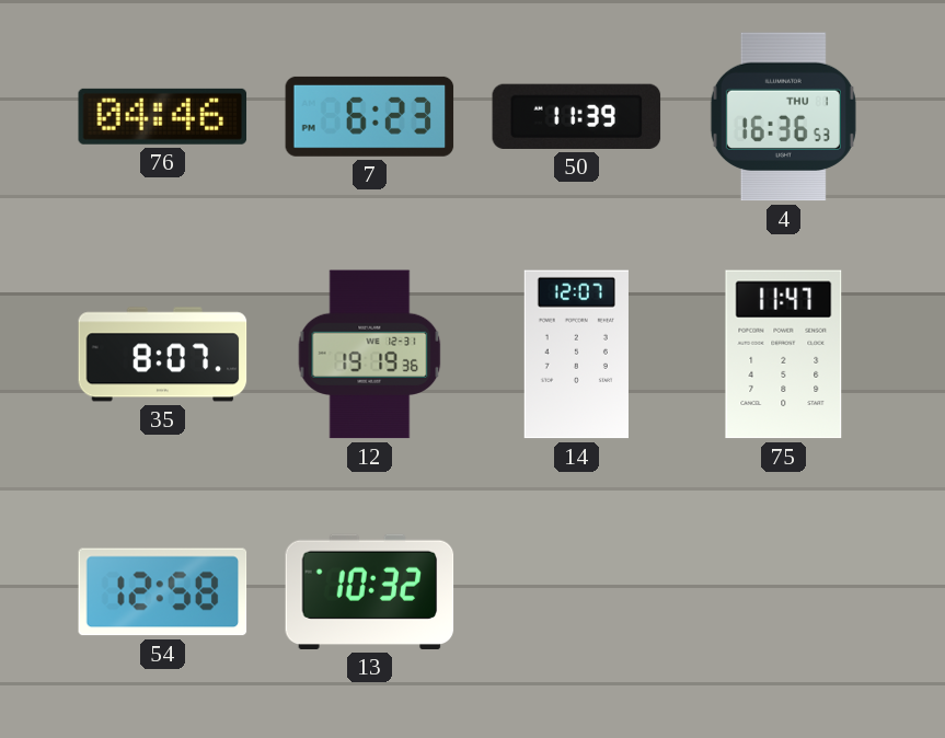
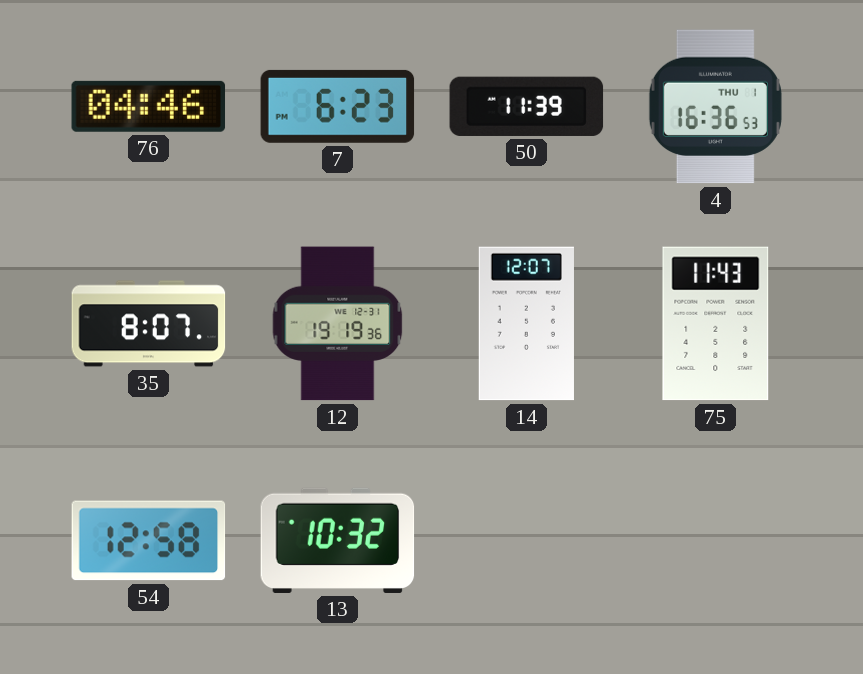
75: 11:47 -> 11:43 (716, 324)
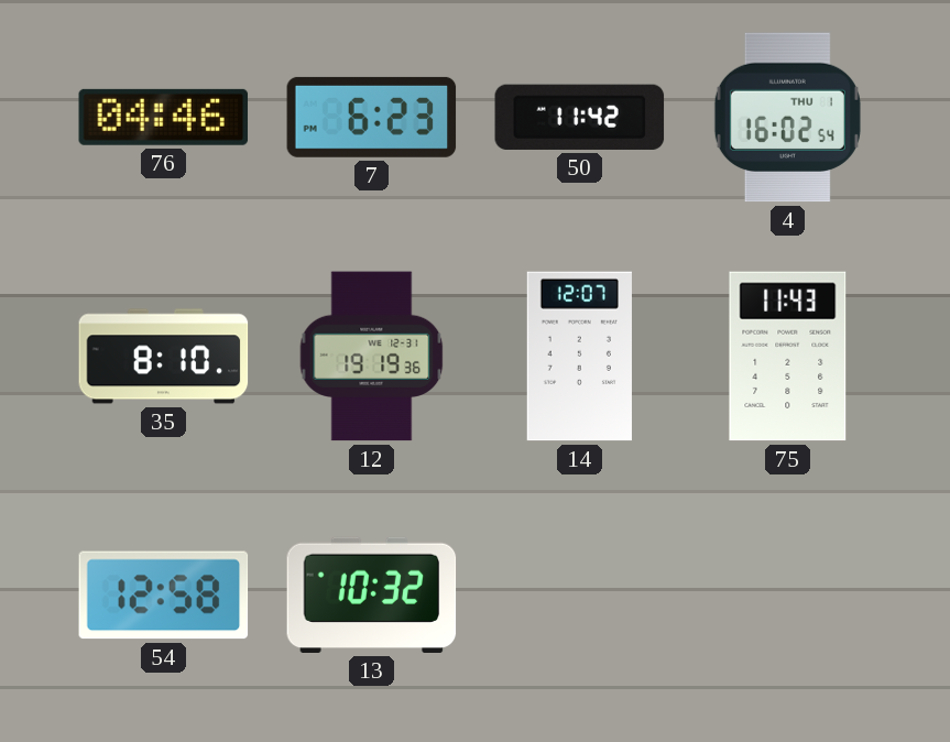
50: 11:39 -> 11:42 (580, 117)
4: 16:36 -> 16:02 (787, 118)
35: 8:07 -> 8:10 (164, 357)
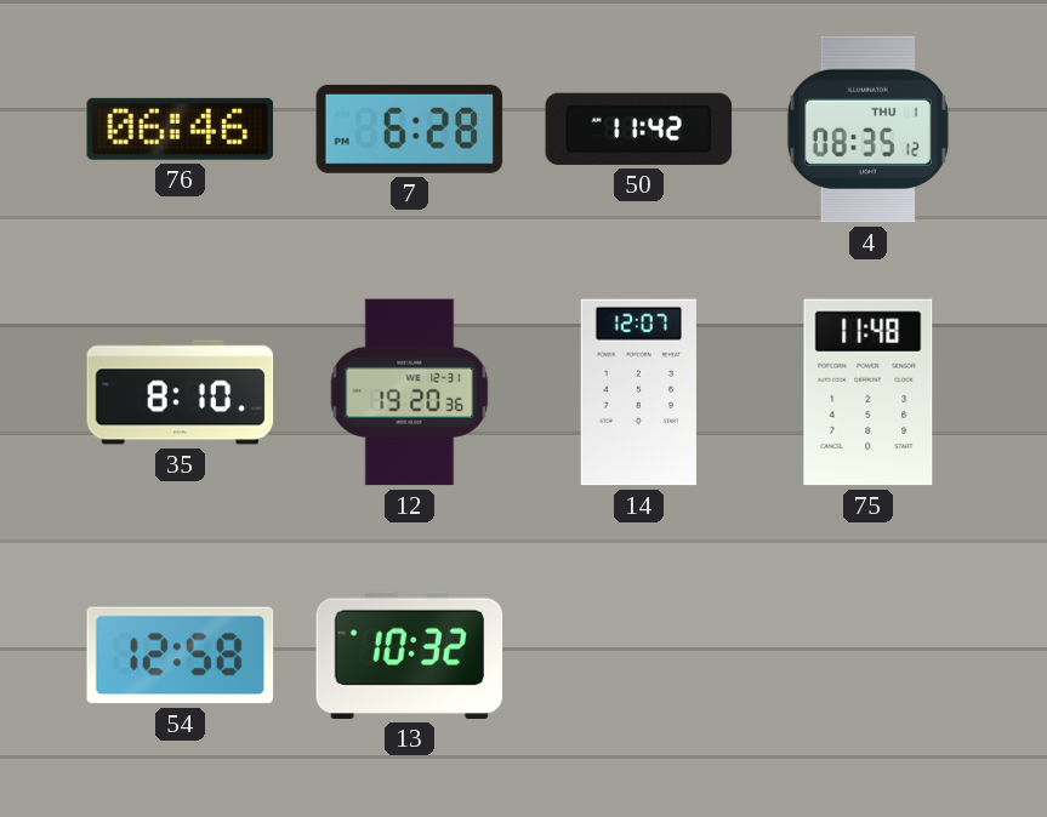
76: 04:46 -> 06:46 (181, 128)
7: 6:23 -> 6:28 (410, 128)
4: 16:02 -> 08:35 (867, 130)
12: 19:19 -> 19:20 (410, 393)
75: 11:43 -> 11:48 (869, 393)
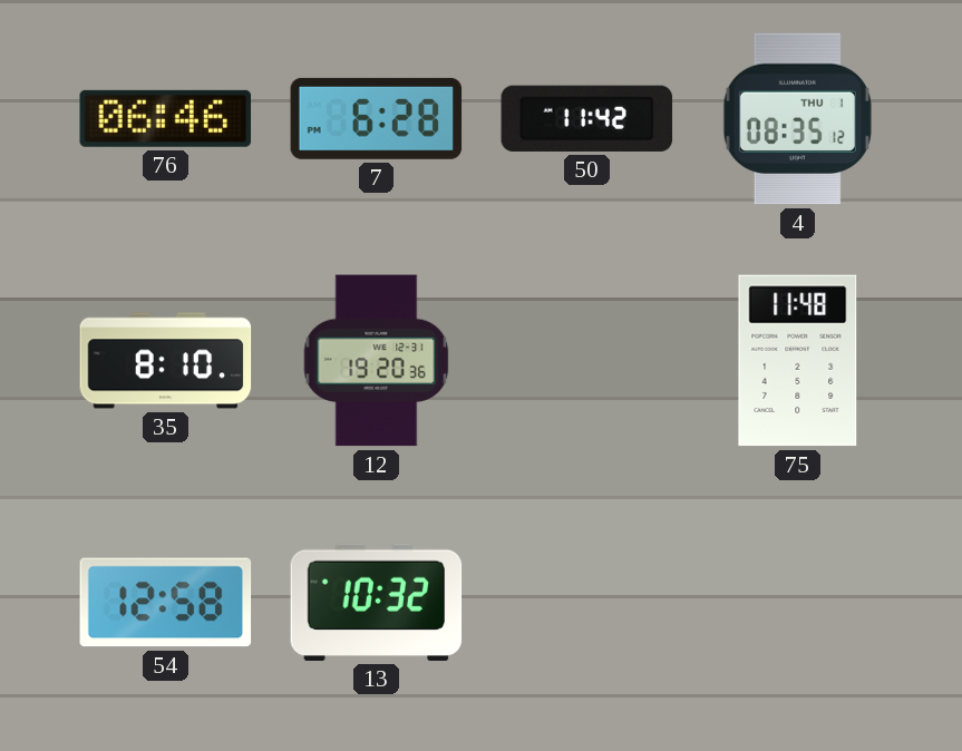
14: 12:07 -> none (638, 393)
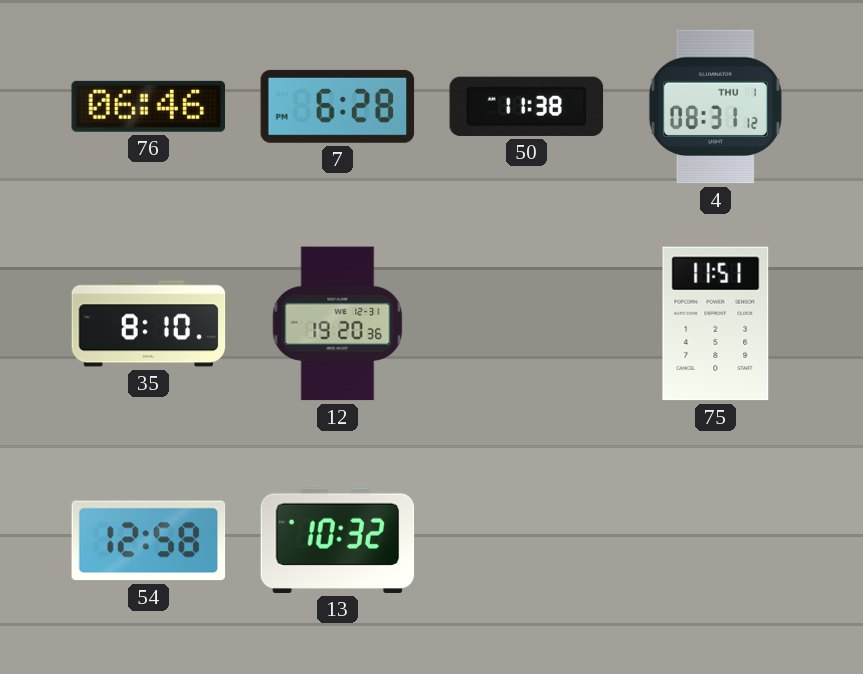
50: 11:42 -> 11:38 (527, 106)
4: 08:35 -> 08:31 (715, 107)
75: 11:48 -> 11:51 (716, 324)
